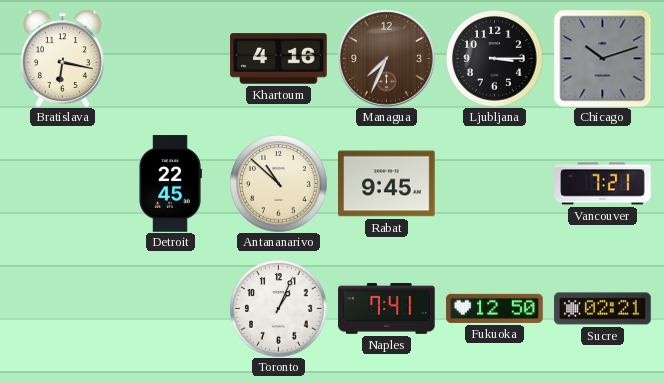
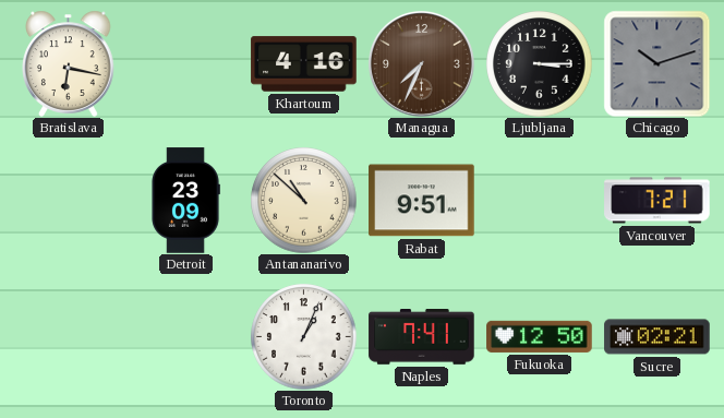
Detroit: 22:45 -> 23:09 (185, 201)
Rabat: 9:45 -> 9:51 (422, 201)
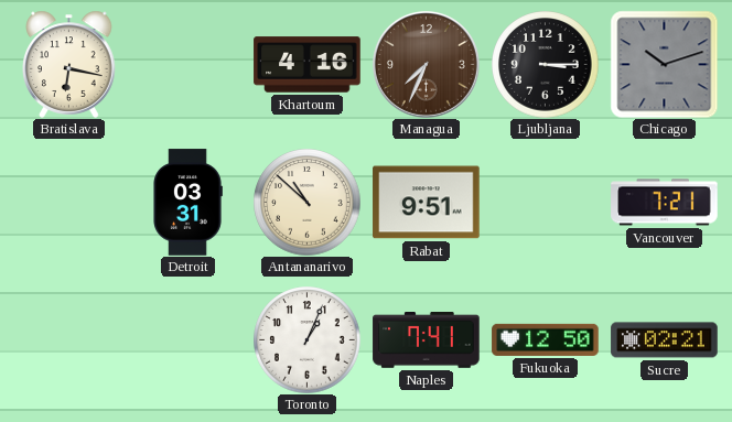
Detroit: 23:09 -> 03:31 (187, 203)
